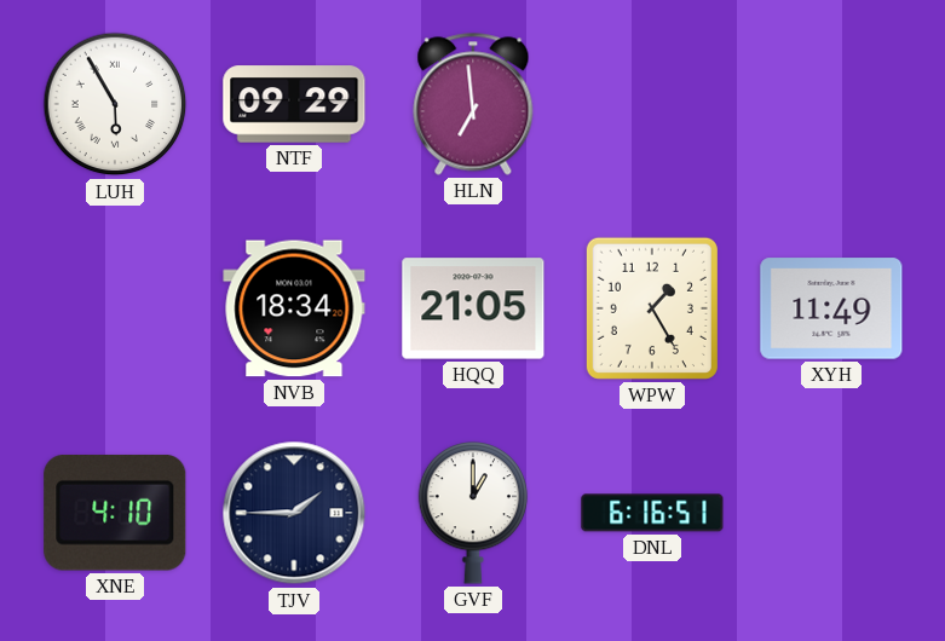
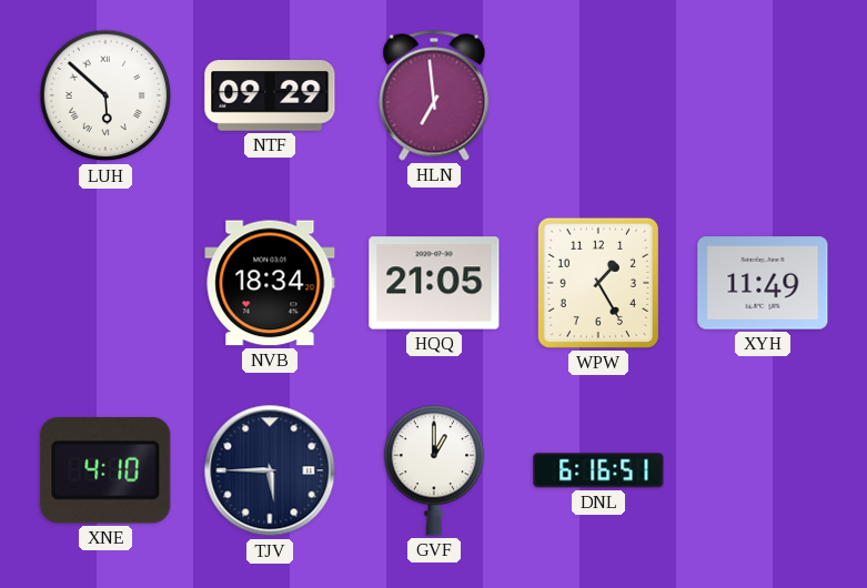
LUH: 5:55 -> 5:52 (105, 95)
TJV: 1:45 -> 5:45 (270, 470)
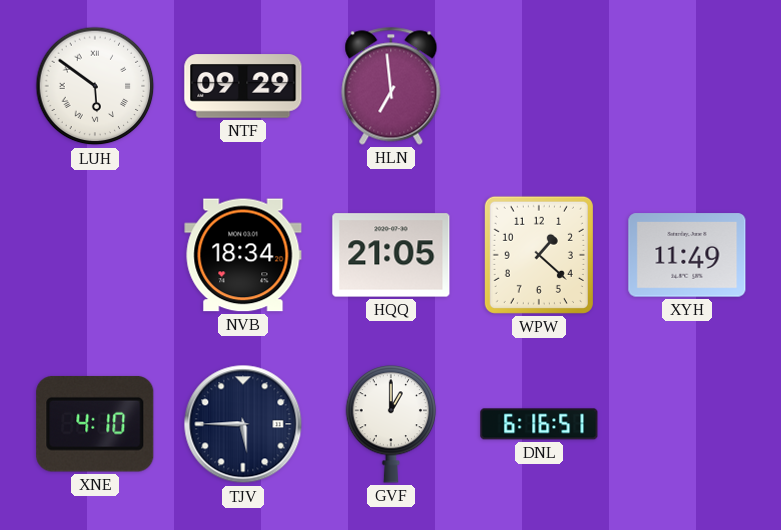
LUH: 5:52 -> 5:51 (95, 86)
WPW: 1:25 -> 1:22 (539, 255)
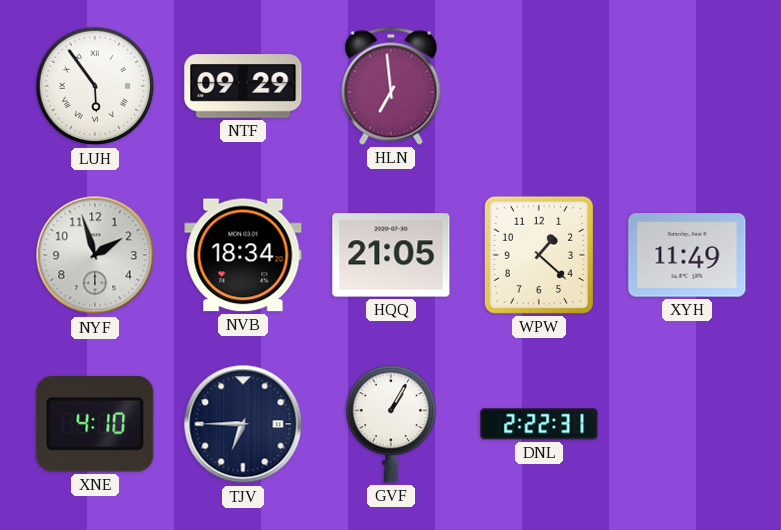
LUH: 5:51 -> 5:54 (95, 86)
NYF: none -> 1:57 (95, 255)
TJV: 5:45 -> 6:45 (243, 424)
GVF: 1:00 -> 1:05 (391, 424)
DNL: 6:16 -> 2:22 (539, 424)
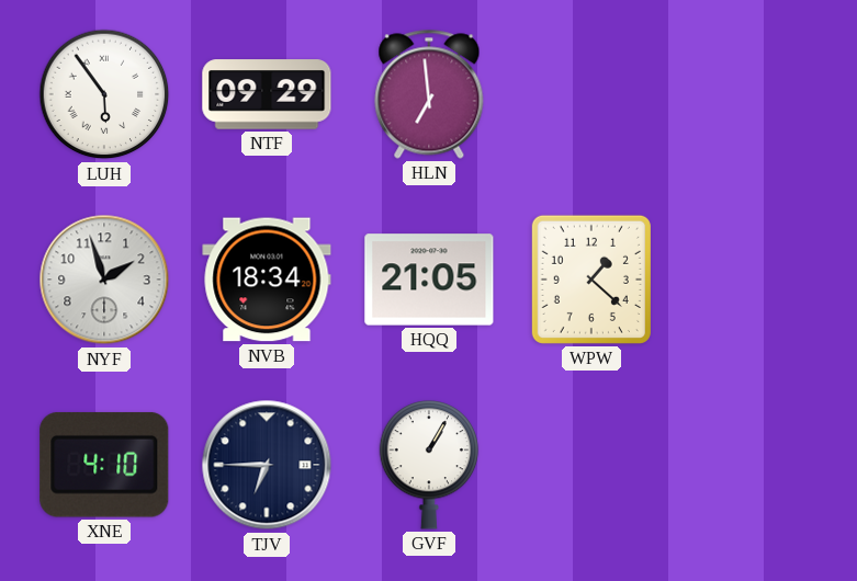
XYH: 11:49 -> none (687, 255)
DNL: 2:22 -> none (539, 424)
